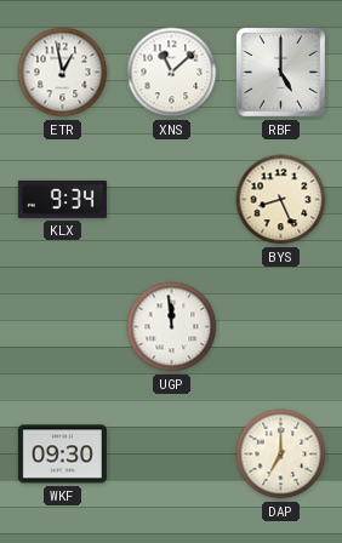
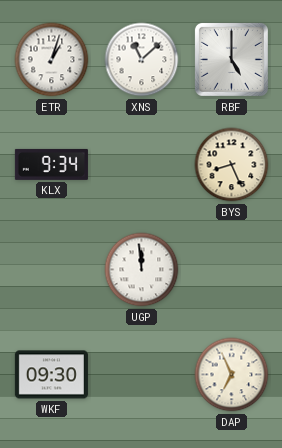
ETR: 12:58 -> 1:03 (52, 60)
DAP: 7:00 -> 6:56 (232, 375)
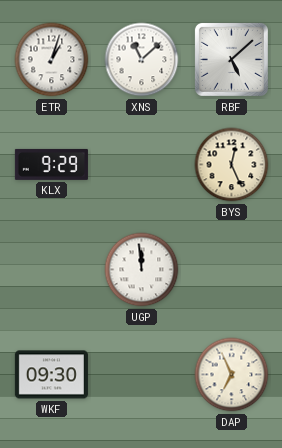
RBF: 5:00 -> 5:08 (231, 59)
KLX: 9:34 -> 9:29 (51, 164)
BYS: 8:26 -> 12:26 (232, 165)
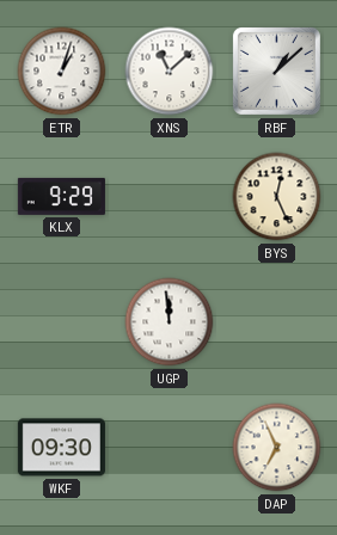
RBF: 5:08 -> 1:08 (276, 70)
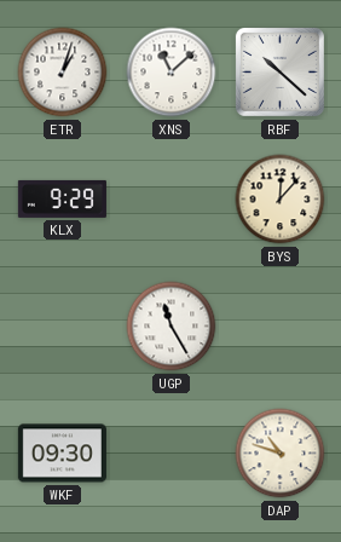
RBF: 1:08 -> 10:22 (279, 71)
BYS: 12:26 -> 12:07 (281, 200)
UGP: 11:59 -> 11:25 (172, 327)
DAP: 6:56 -> 10:48 (281, 454)
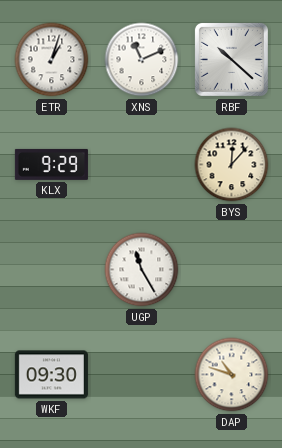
XNS: 11:08 -> 11:11 (142, 60)
